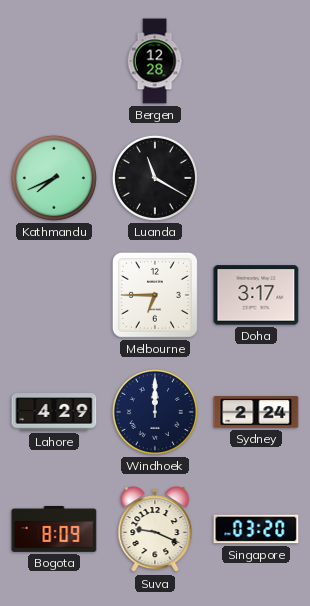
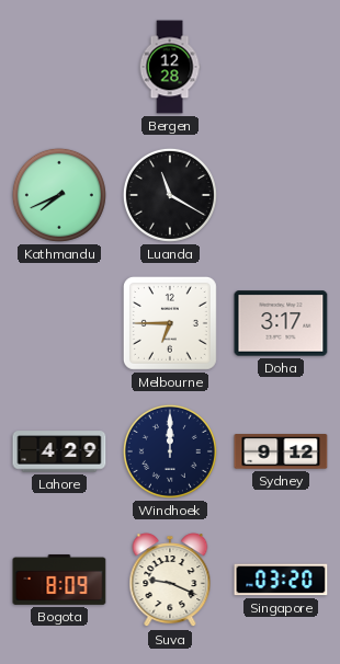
Sydney: 2:24 -> 9:12 (281, 451)
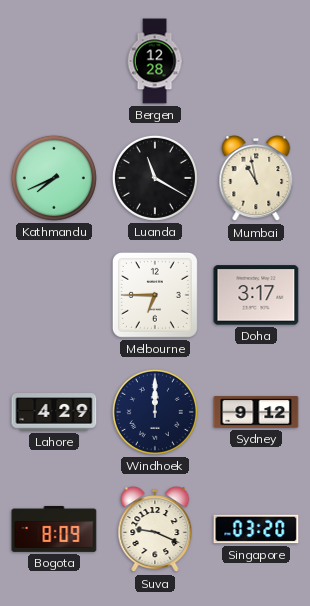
Mumbai: none -> 10:58 (256, 179)
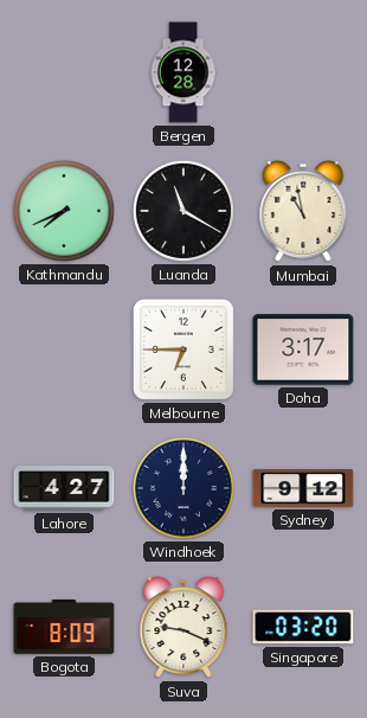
Lahore: 4:29 -> 4:27 (64, 488)
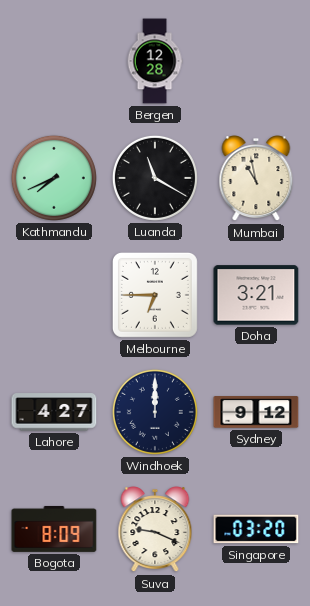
Doha: 3:17 -> 3:21 (256, 295)
